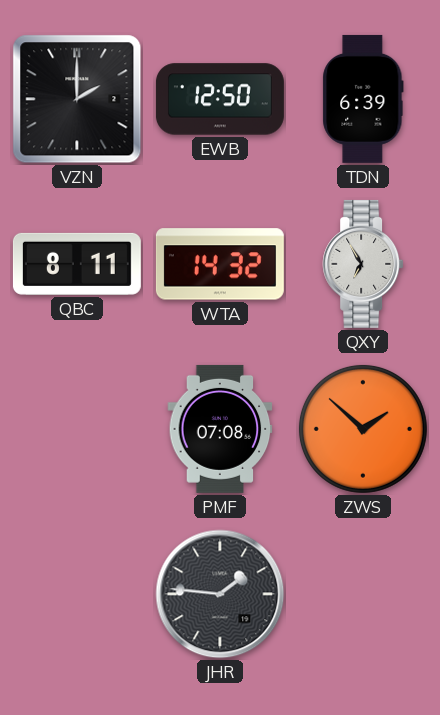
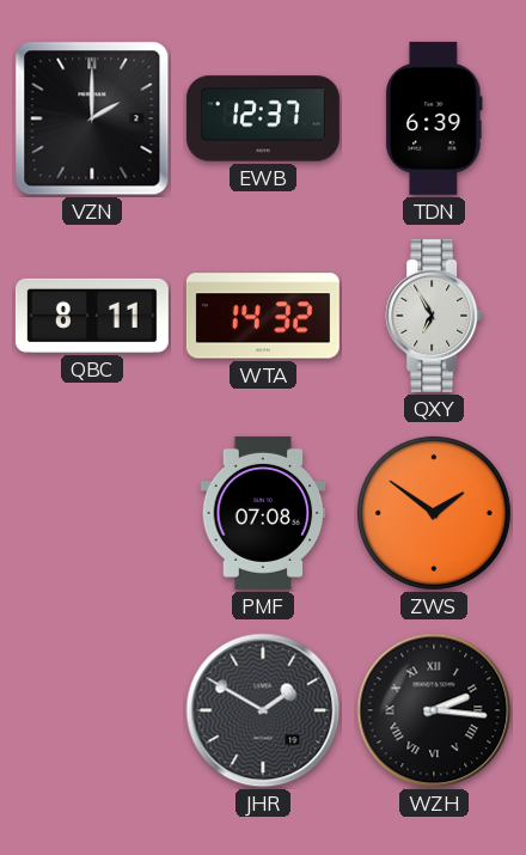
EWB: 12:50 -> 12:37 (263, 118)
ZWS: 1:52 -> 1:51 (434, 513)
JHR: 1:46 -> 1:50 (263, 710)
WZH: none -> 2:16 (434, 710)
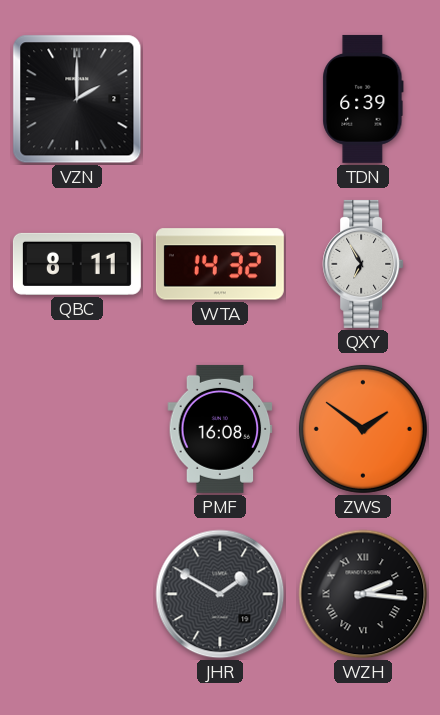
EWB: 12:37 -> none (263, 118)
PMF: 07:08 -> 16:08 (220, 429)
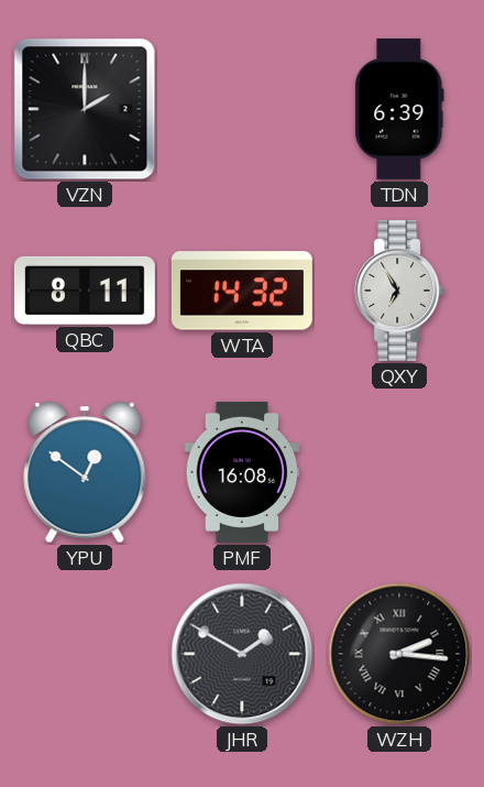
YPU: none -> 12:51 (85, 472)
ZWS: 1:51 -> none (363, 429)
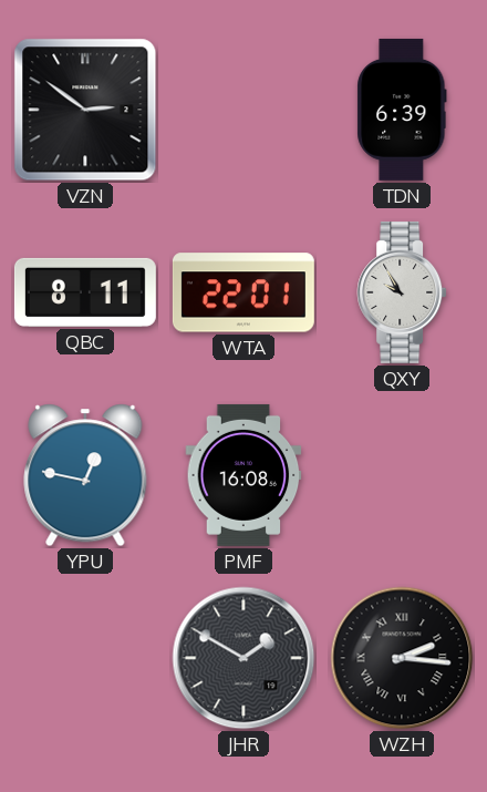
VZN: 2:00 -> 2:51 (85, 110)
WTA: 14:32 -> 22:01 (244, 292)
QXY: 6:55 -> 9:55 (402, 292)
YPU: 12:51 -> 12:47 (85, 475)
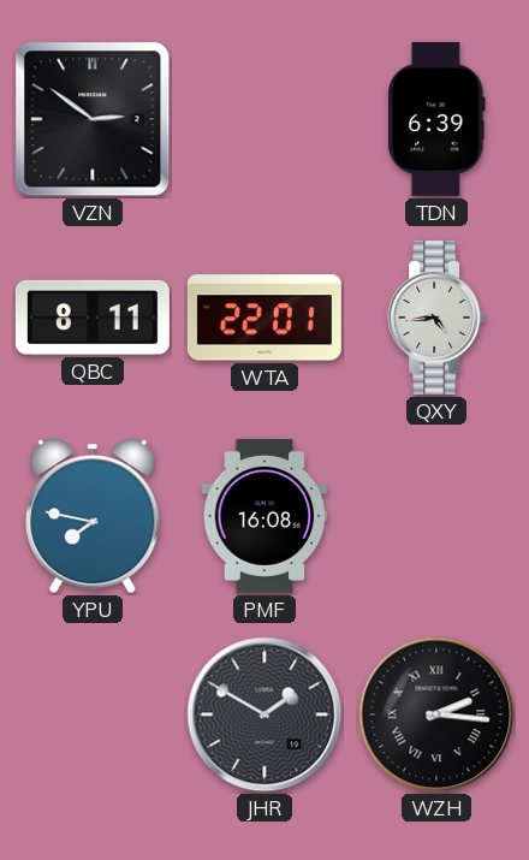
QXY: 9:55 -> 4:44 (436, 318)
YPU: 12:47 -> 7:47 (93, 516)
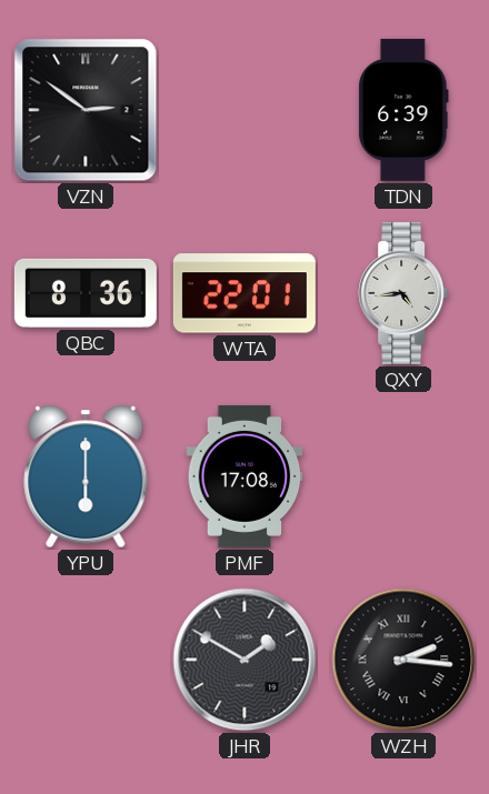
QBC: 8:11 -> 8:36 (86, 293)
YPU: 7:47 -> 6:00 (86, 476)
PMF: 16:08 -> 17:08 (244, 476)
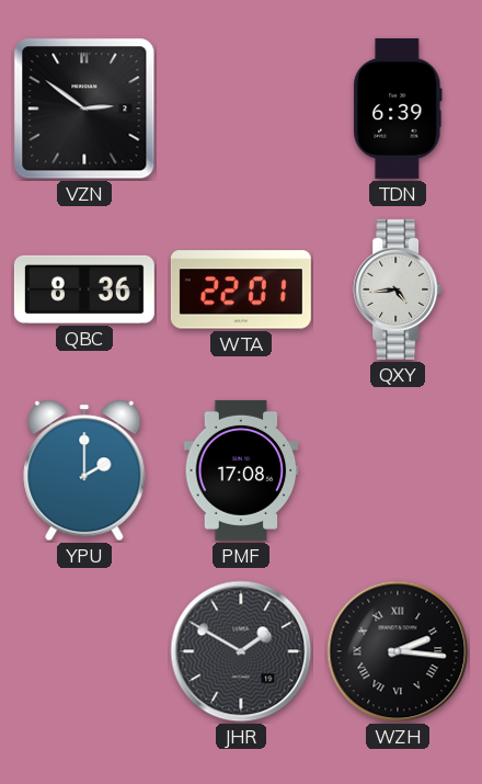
YPU: 6:00 -> 2:00 (84, 470)
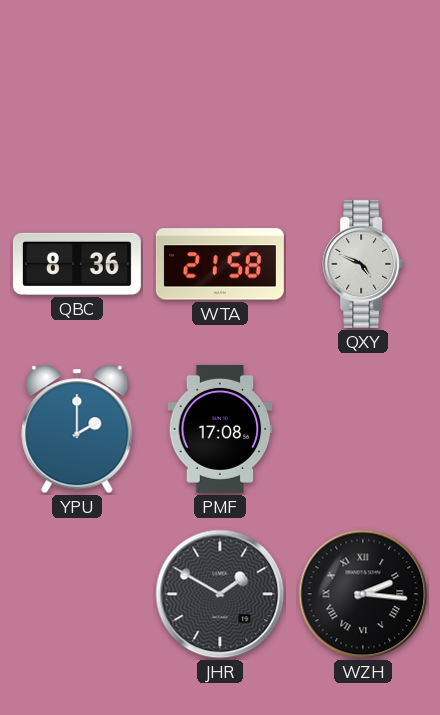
VZN: 2:51 -> none (84, 109)
TDN: 6:39 -> none (398, 109)
WTA: 22:01 -> 21:58 (220, 264)
QXY: 4:44 -> 4:49 (363, 264)
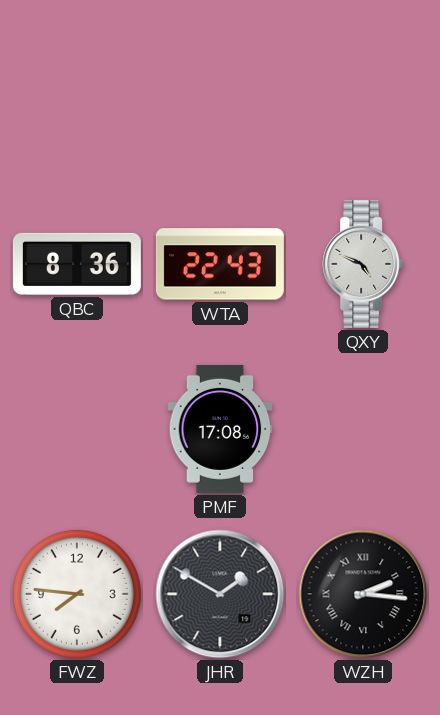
WTA: 21:58 -> 22:43 (220, 264)
YPU: 2:00 -> none (77, 429)
FWZ: none -> 7:46 (77, 594)
